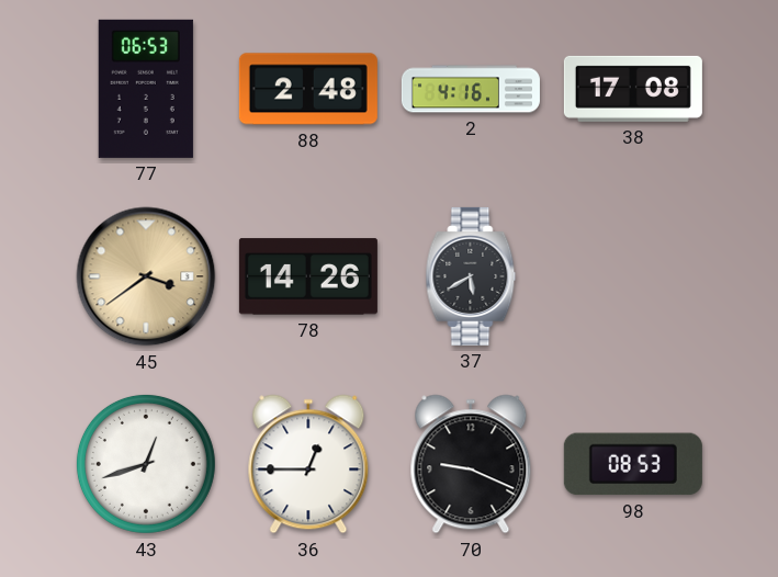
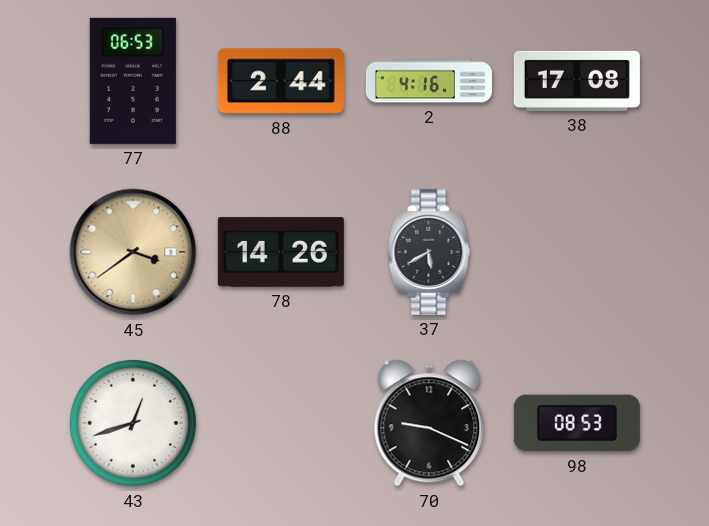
88: 2:48 -> 2:44 (281, 81)
36: 12:45 -> none (308, 464)
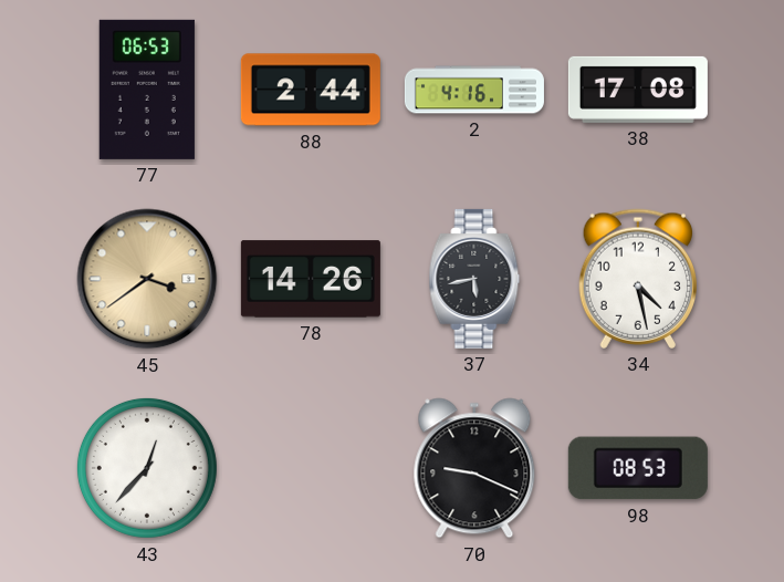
37: 5:40 -> 5:43 (474, 279)
34: none -> 4:28 (637, 279)
43: 12:42 -> 12:37 (147, 468)
